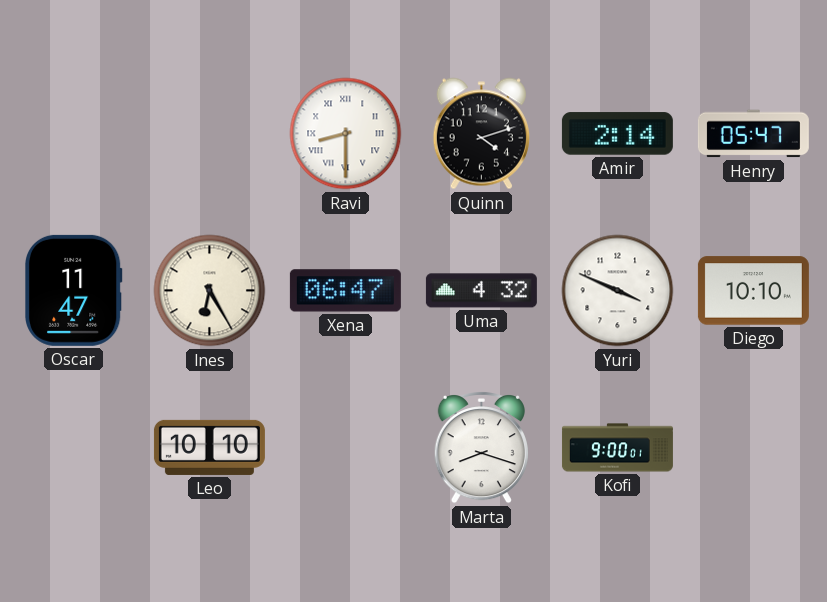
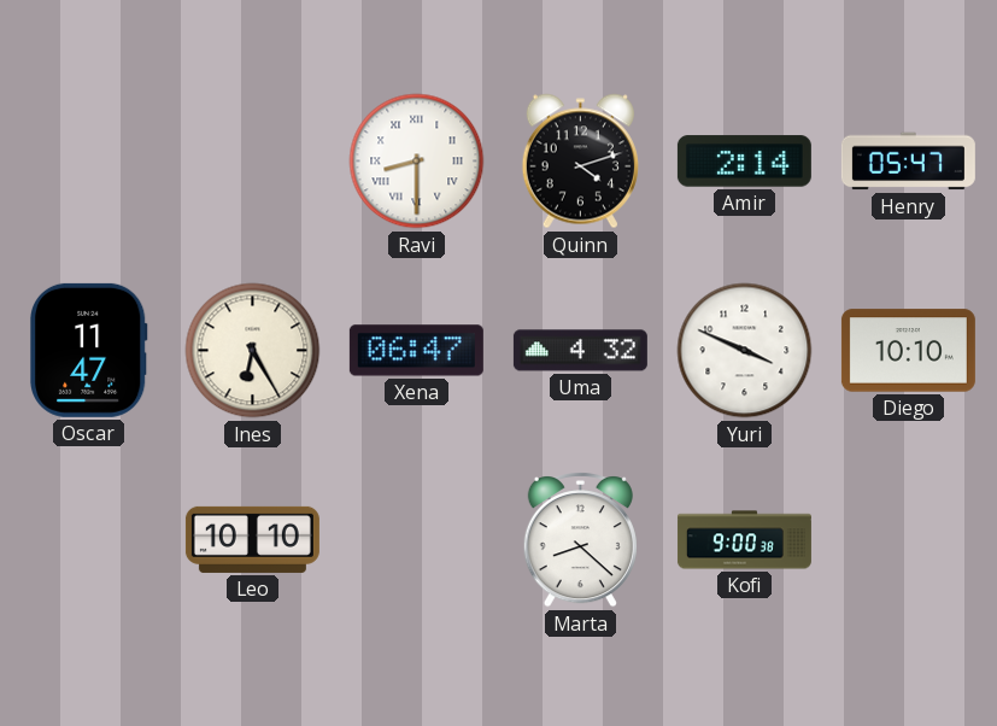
Marta: 8:18 -> 8:22 (580, 539)
Kofi: 9:00:01 -> 9:00:38 (744, 540)
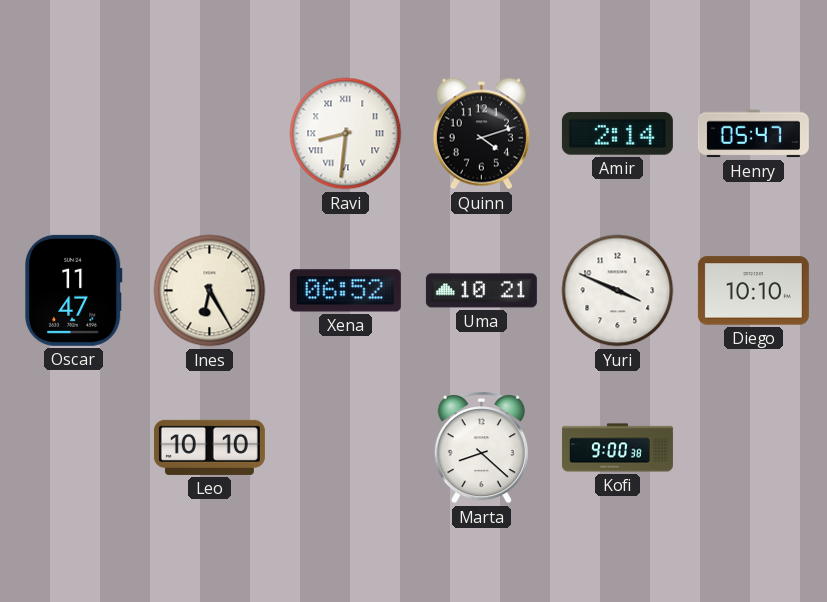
Ravi: 8:30 -> 8:31 (346, 134)
Xena: 06:47 -> 06:52 (345, 291)
Uma: 4:32 -> 10:21 (481, 291)
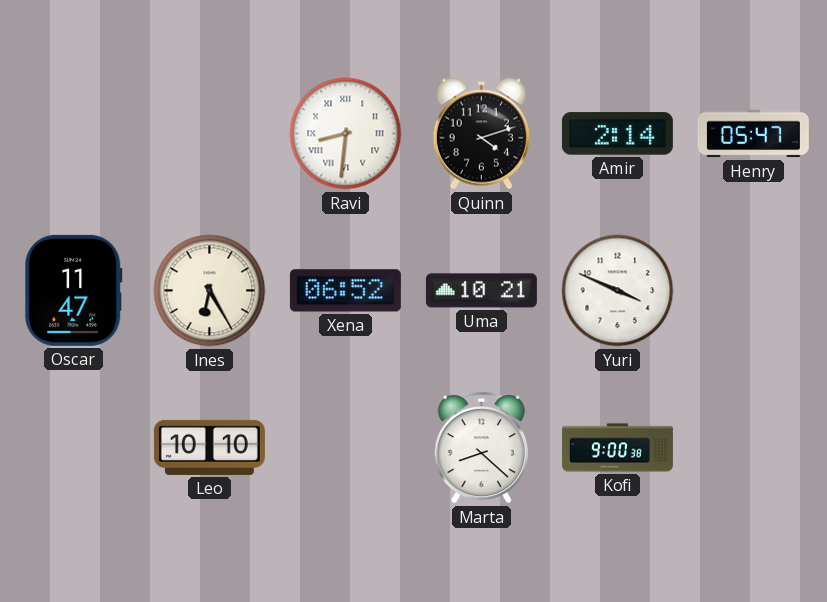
Diego: 10:10 -> none (753, 291)
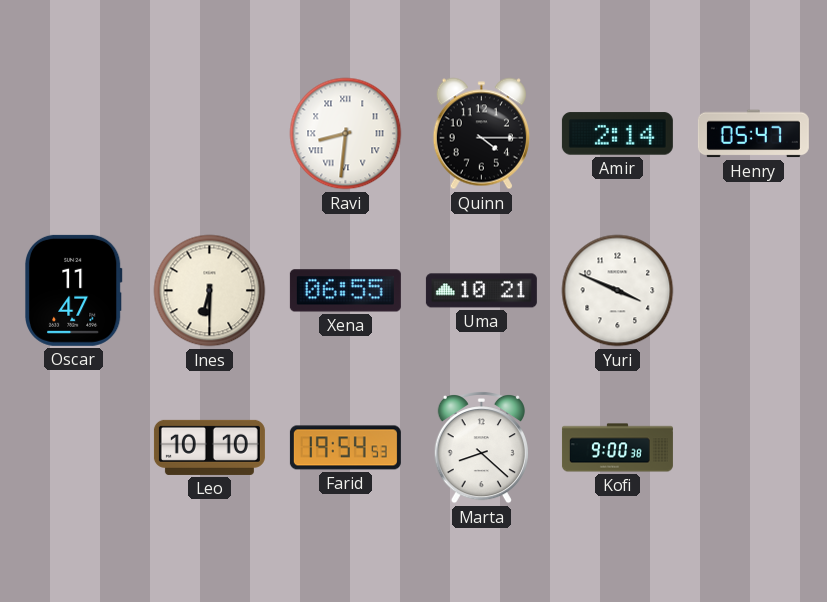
Quinn: 4:12 -> 4:15 (481, 134)
Ines: 6:25 -> 6:30 (210, 291)
Xena: 06:52 -> 06:55 (345, 291)
Farid: none -> 19:54 (345, 448)
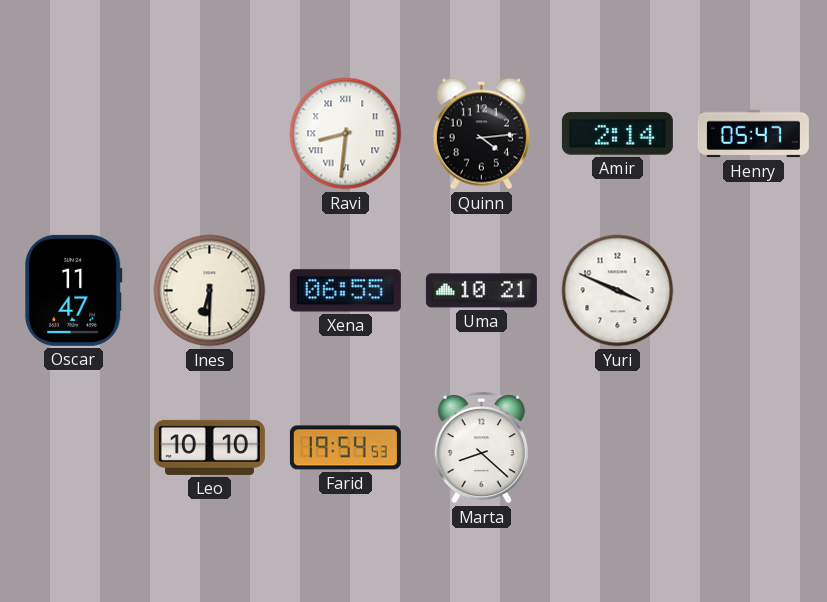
Quinn: 4:15 -> 4:14 (481, 134)
Kofi: 9:00 -> none (617, 448)
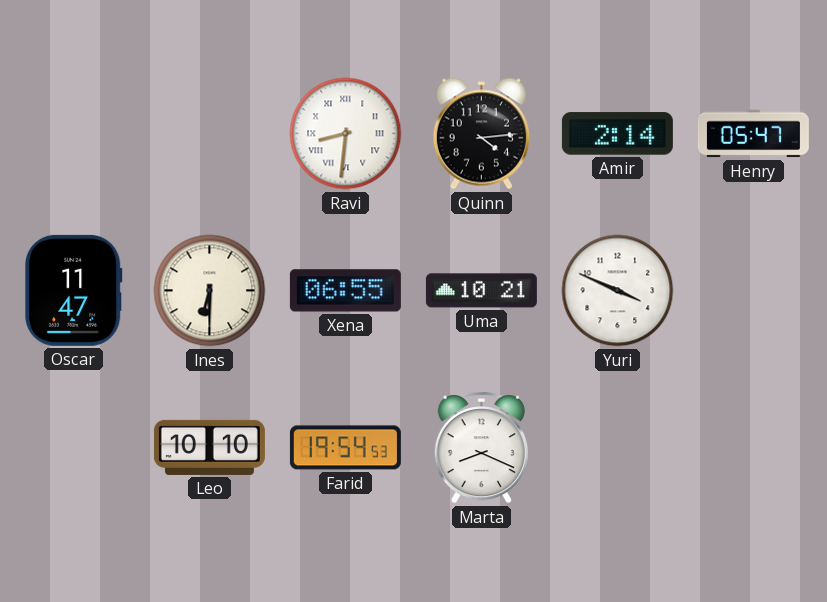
Marta: 8:22 -> 8:19 (481, 447)
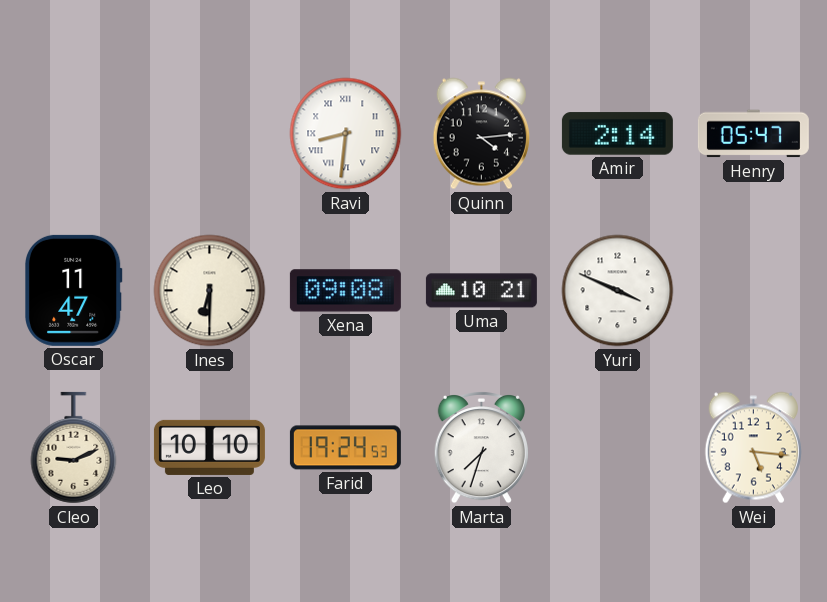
Xena: 06:55 -> 09:08 (345, 291)
Cleo: none -> 9:11 (74, 448)
Farid: 19:54 -> 19:24 (345, 448)
Marta: 8:19 -> 7:33 (481, 447)
Wei: none -> 5:16 (753, 448)
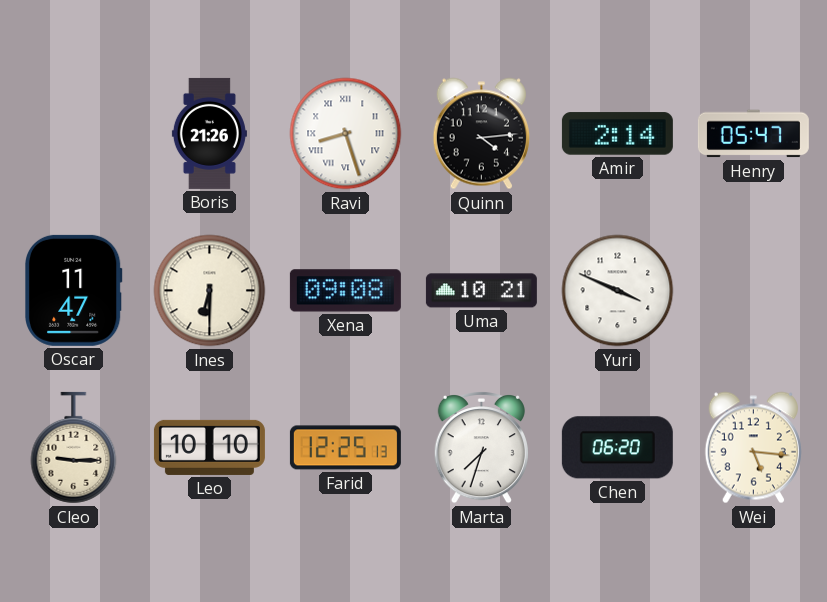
Boris: none -> 21:26 (209, 133)
Ravi: 8:31 -> 8:27 (346, 134)
Cleo: 9:11 -> 9:15 (74, 448)
Farid: 19:24 -> 12:25 (345, 448)
Chen: none -> 06:20 (617, 448)
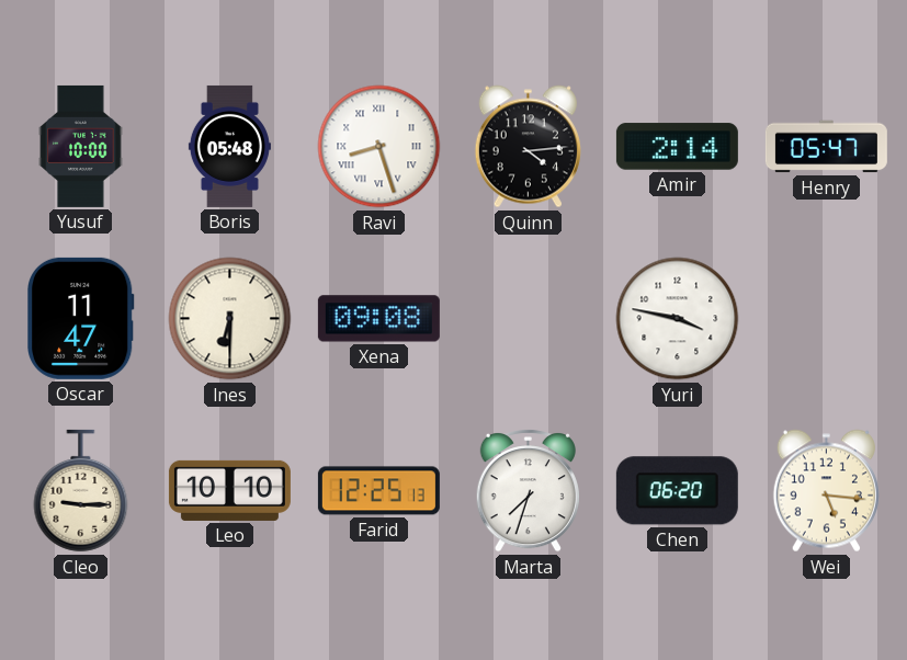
Yusuf: none -> 10:00 (81, 146)
Boris: 21:26 -> 05:48 (229, 146)
Uma: 10:21 -> none (481, 291)
Yuri: 3:49 -> 3:47 (678, 319)
